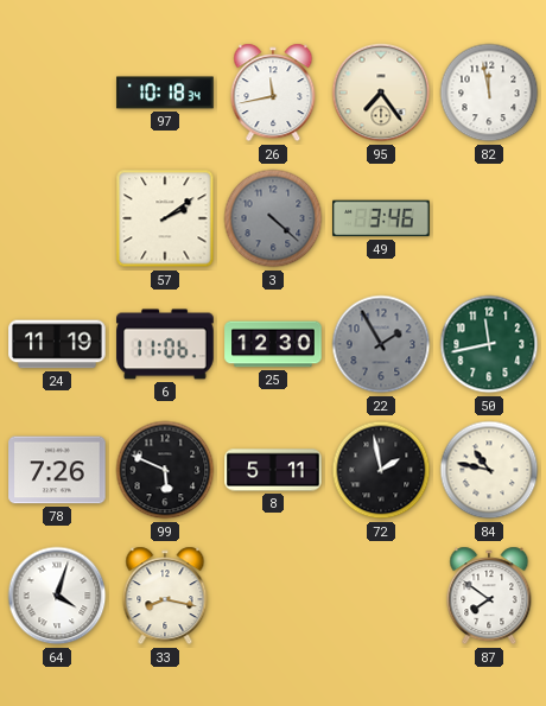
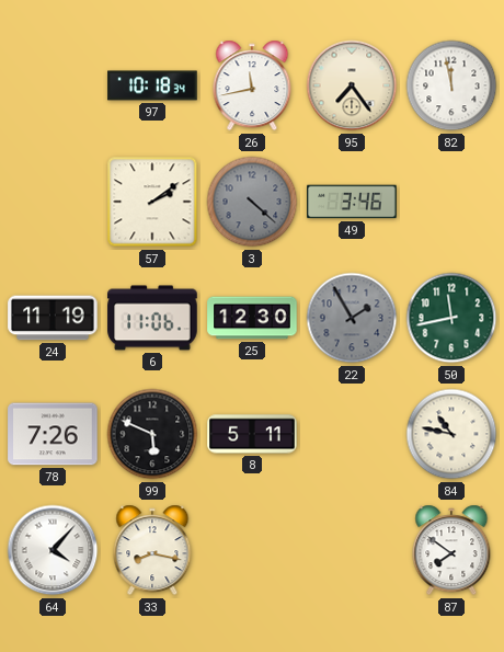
72: 1:58 -> none (381, 470)
64: 4:03 -> 4:07 (53, 550)
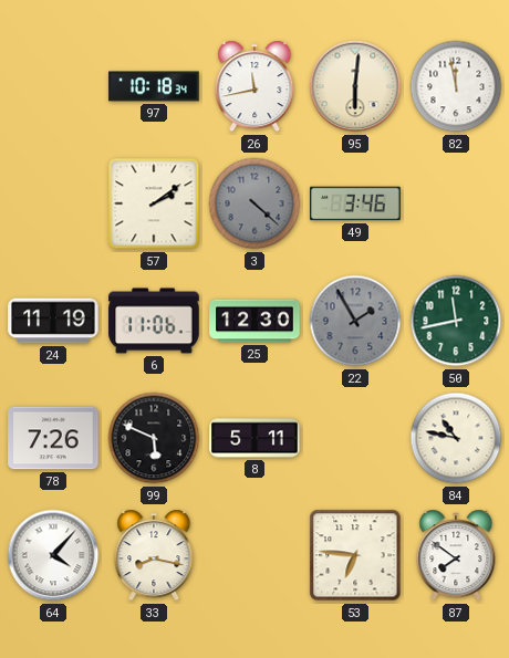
95: 7:24 -> 6:01 (355, 86)
53: none -> 6:46 (355, 555)
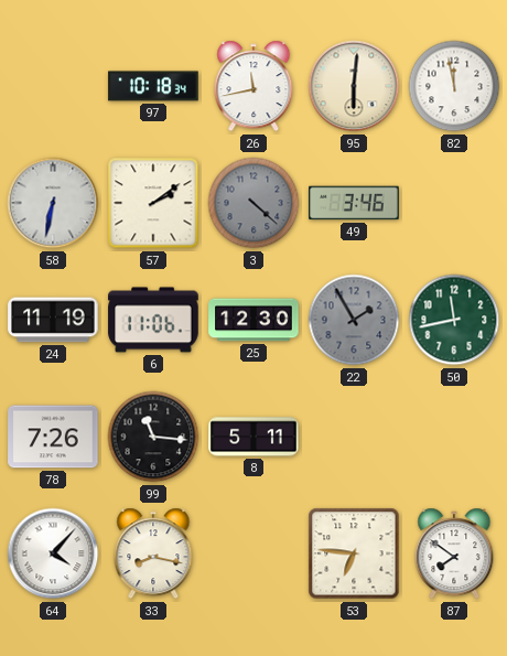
58: none -> 6:32 (53, 203)
99: 5:49 -> 11:16 (153, 437)
84: 10:47 -> none (456, 438)
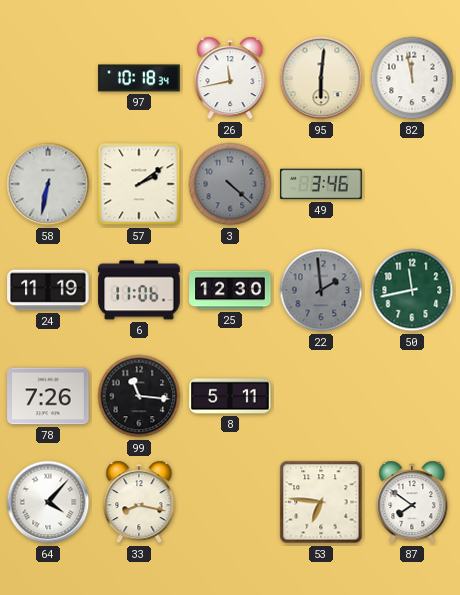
22: 1:55 -> 1:59 (321, 290)
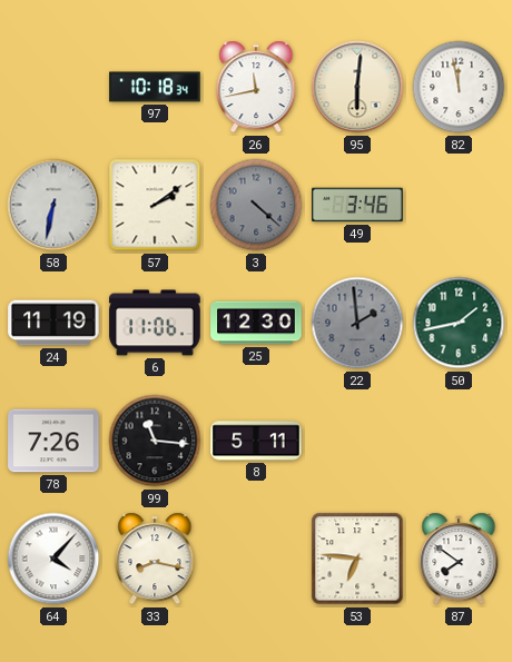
50: 11:43 -> 1:43 (459, 323)
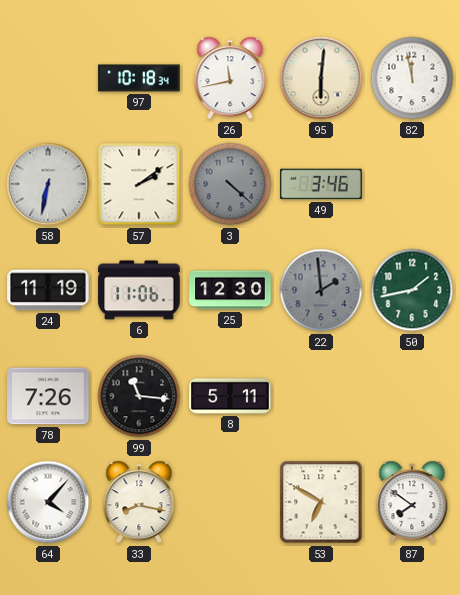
53: 6:46 -> 6:50 (321, 502)
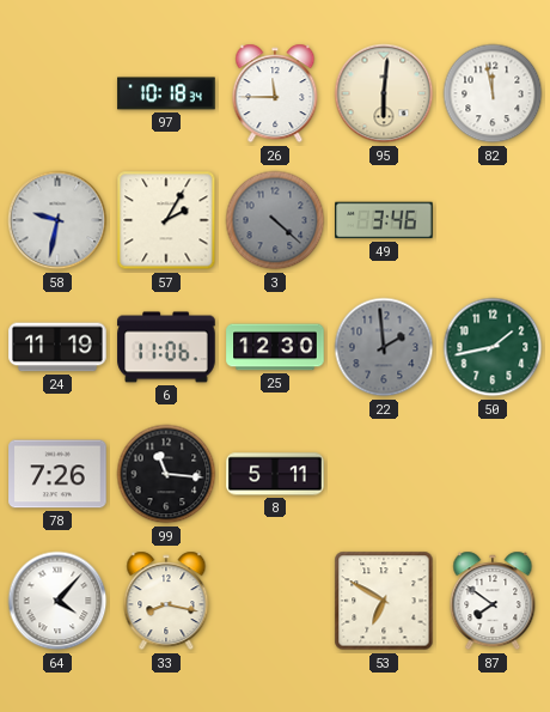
26: 11:43 -> 11:45 (275, 93)
58: 6:32 -> 9:32 (57, 220)
57: 2:09 -> 2:05 (166, 220)
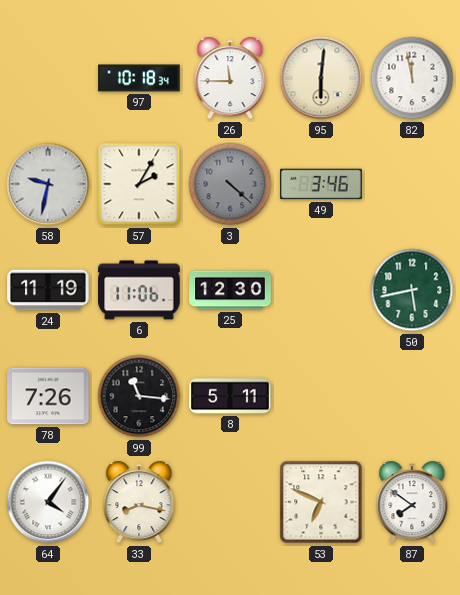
22: 1:59 -> none (384, 347)
50: 1:43 -> 5:43 (412, 290)
64: 4:07 -> 4:06 (48, 502)
53: 6:50 -> 6:49 (321, 502)
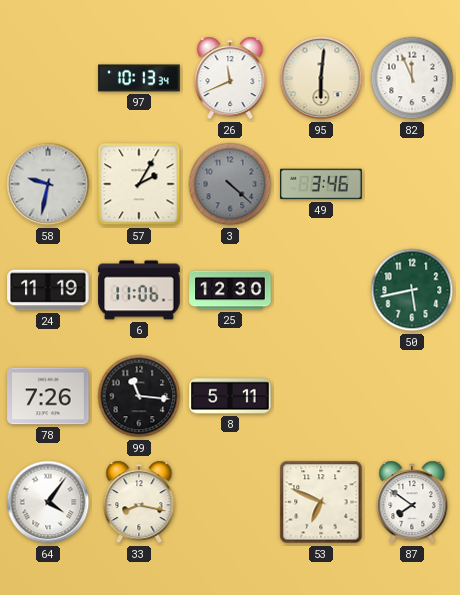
97: 10:18 -> 10:13 (139, 78)
26: 11:45 -> 11:41 (230, 78)
82: 11:58 -> 11:56 (412, 78)
